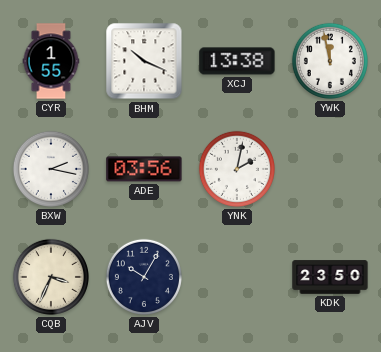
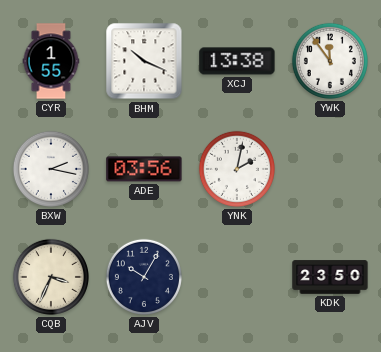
YWK: 11:58 -> 11:54 (330, 61)
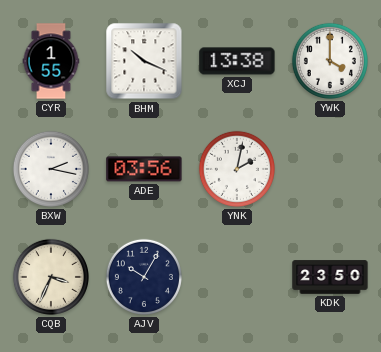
YWK: 11:54 -> 4:00 (330, 61)
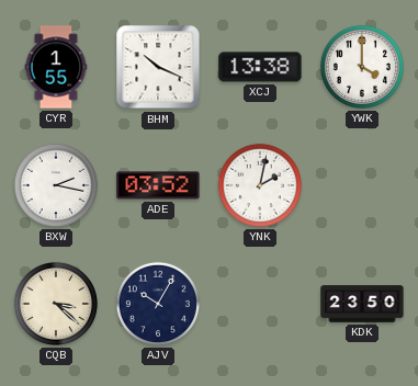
ADE: 03:56 -> 03:52 (158, 185)
CQB: 3:34 -> 3:22 (56, 304)
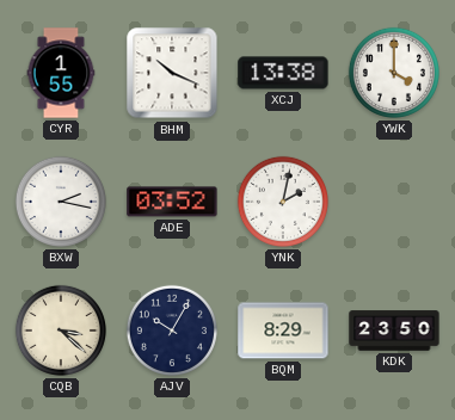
BQM: none -> 8:29 (283, 331)
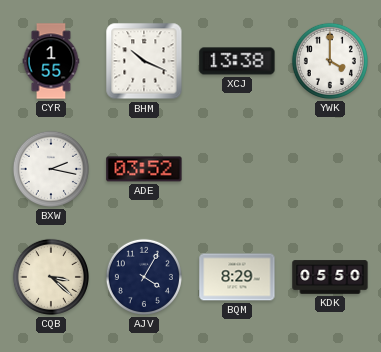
YNK: 2:02 -> none (283, 202)
AJV: 10:05 -> 4:05 (144, 277)
KDK: 23:50 -> 05:50 (330, 277)
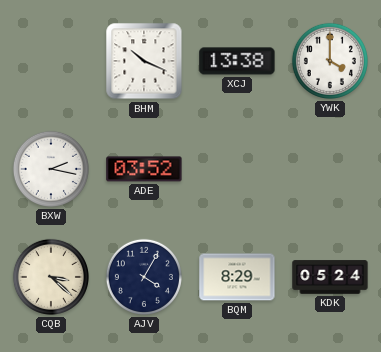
CYR: 1:55 -> none (51, 61)
KDK: 05:50 -> 05:24 (330, 277)
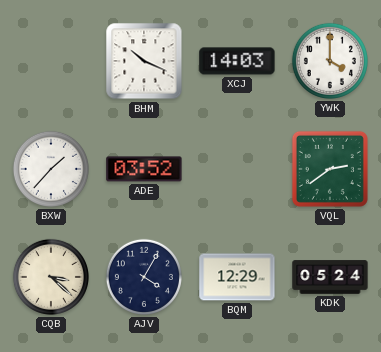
XCJ: 13:38 -> 14:03 (237, 61)
BXW: 2:17 -> 1:37 (51, 169)
VQL: none -> 2:39 (330, 169)
BQM: 8:29 -> 12:29 (237, 277)
